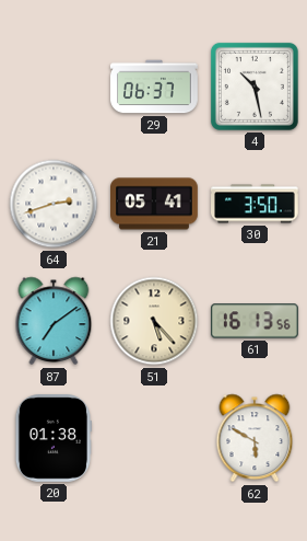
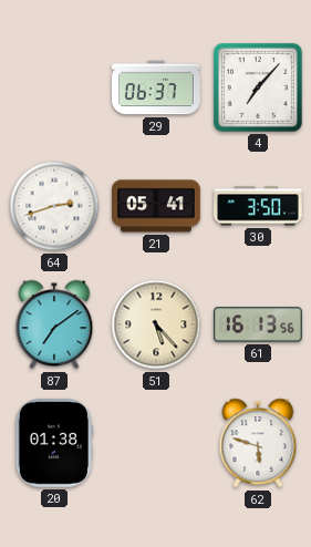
4: 10:28 -> 7:07 (258, 87)
62: 5:50 -> 5:48 (258, 443)
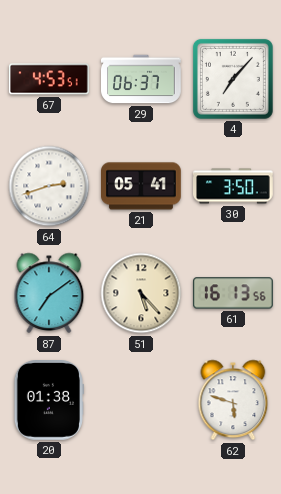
67: none -> 4:53 (49, 79)
